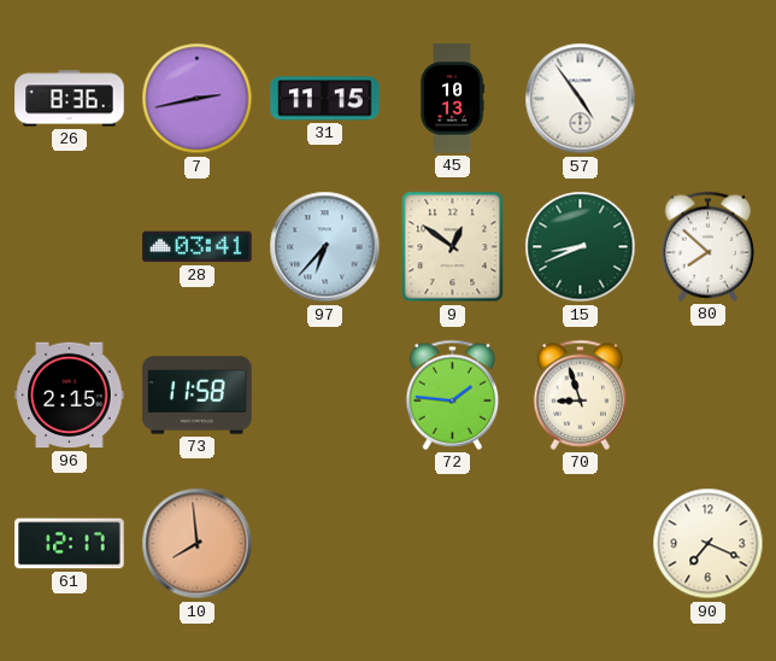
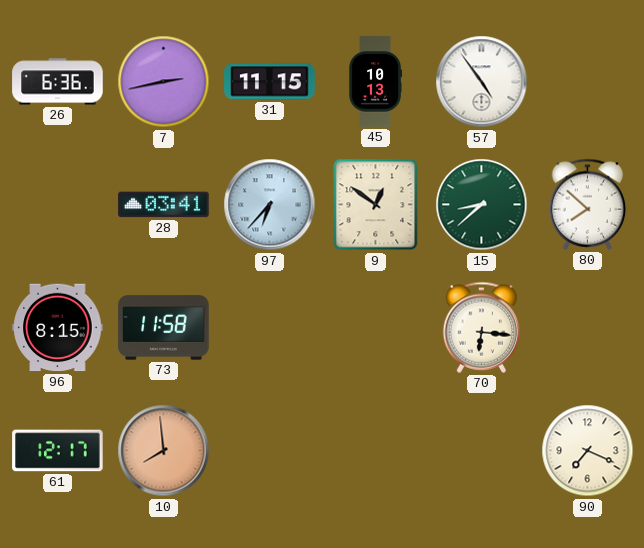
26: 8:36 -> 6:36 (58, 82)
15: 8:41 -> 8:38 (482, 205)
96: 2:15 -> 8:15 (58, 328)
72: 1:46 -> none (453, 394)
70: 8:57 -> 6:16 (482, 327)
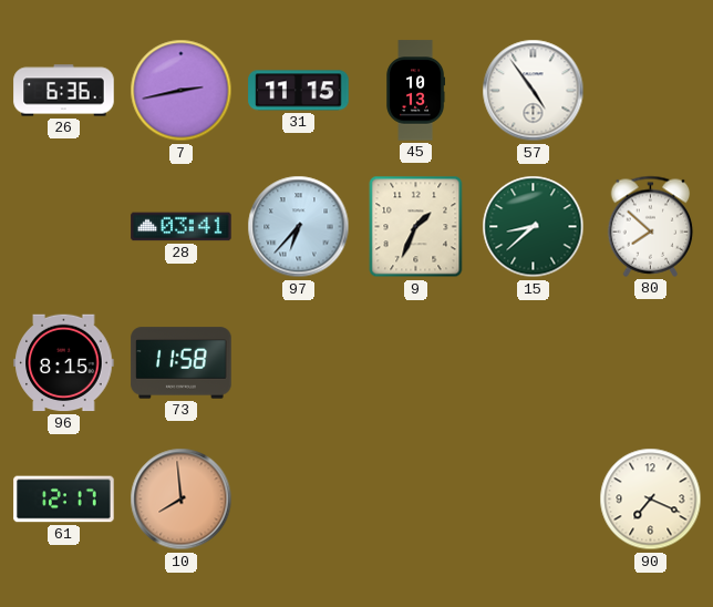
9: 12:51 -> 1:34 (416, 227)
70: 6:16 -> none (482, 327)
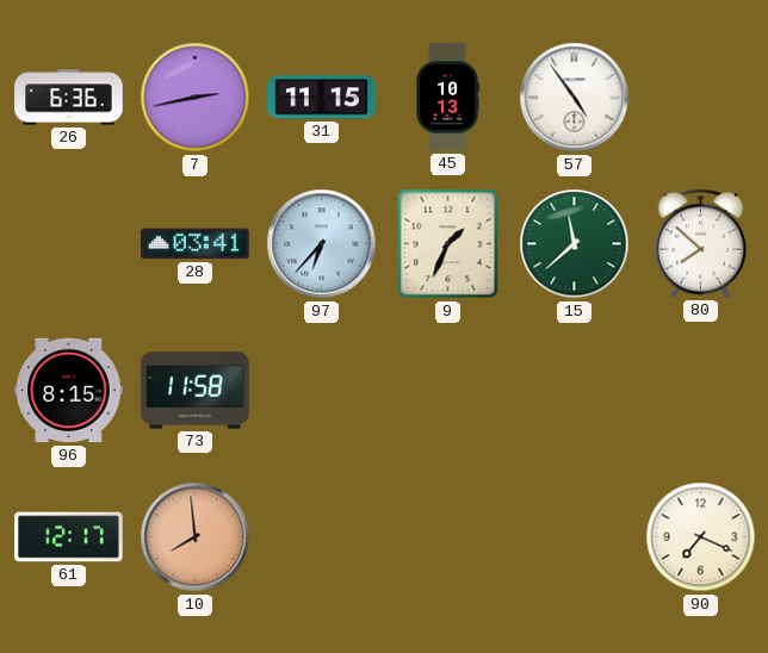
15: 8:38 -> 11:38 (575, 244)
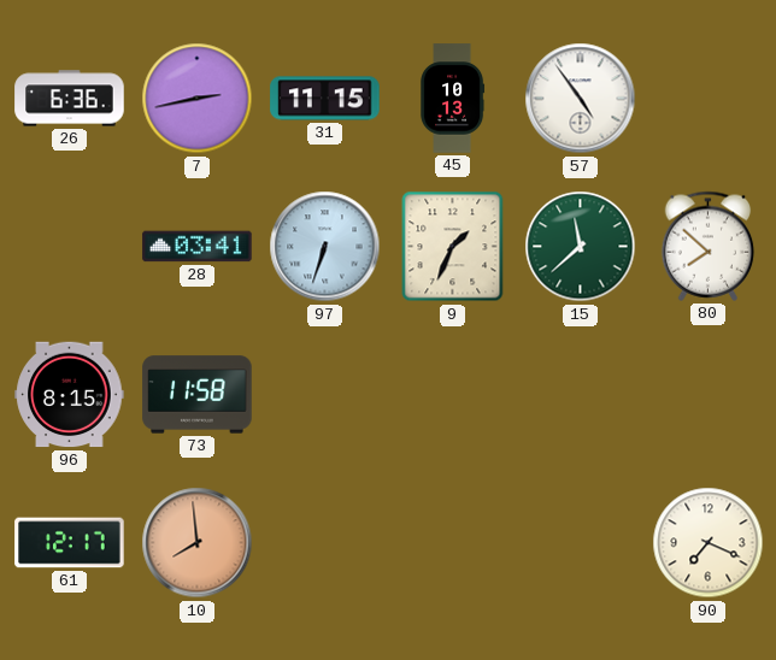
97: 6:37 -> 6:33 (325, 247)
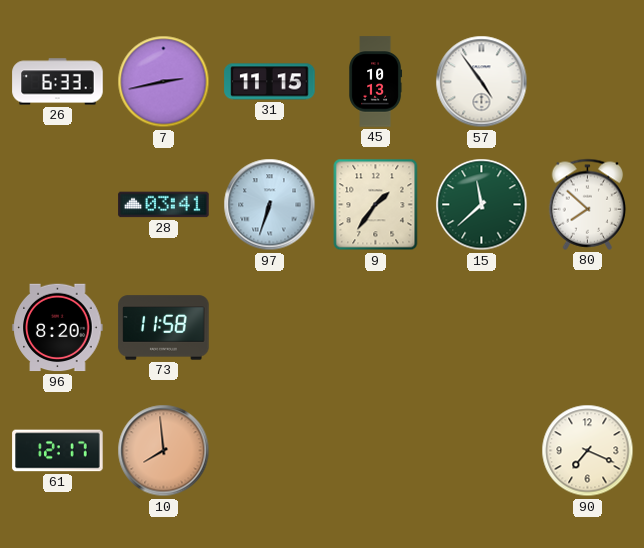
26: 6:36 -> 6:33 (58, 82)
9: 1:34 -> 1:36 (376, 205)
96: 8:15 -> 8:20 (58, 328)
